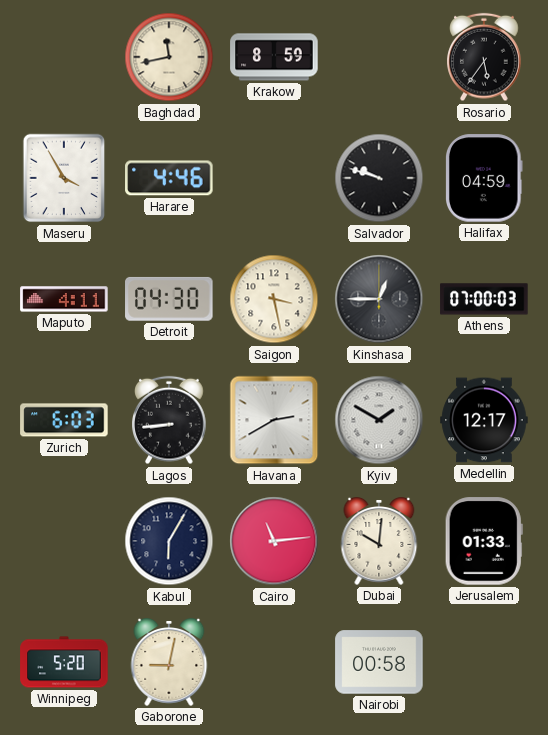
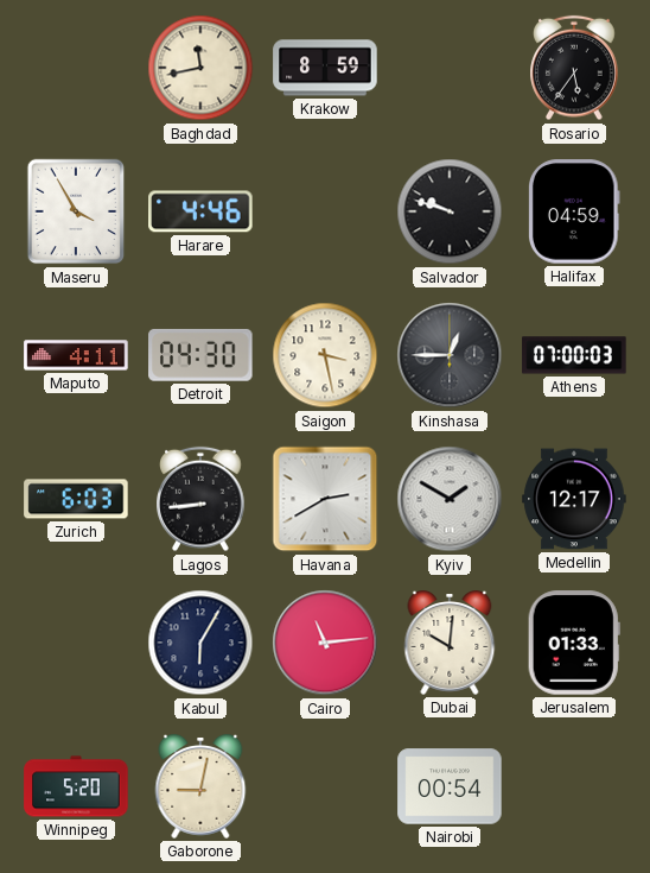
Nairobi: 00:58 -> 00:54 (450, 786)
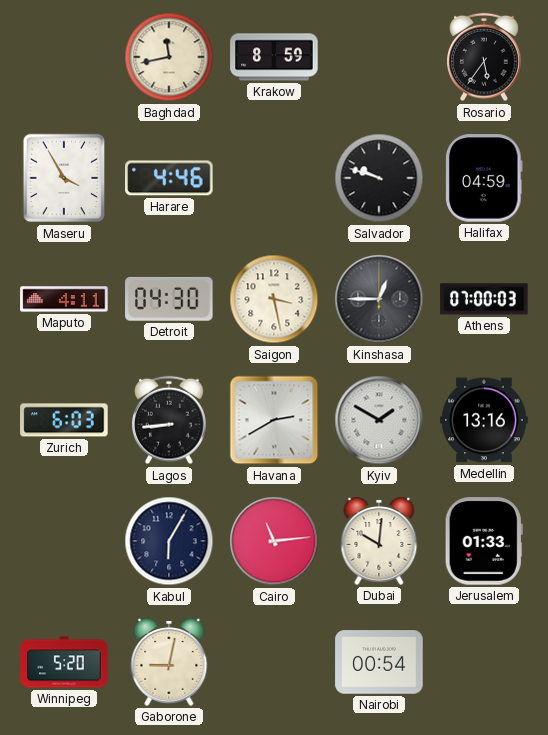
Medellin: 12:17 -> 13:16 (484, 420)
